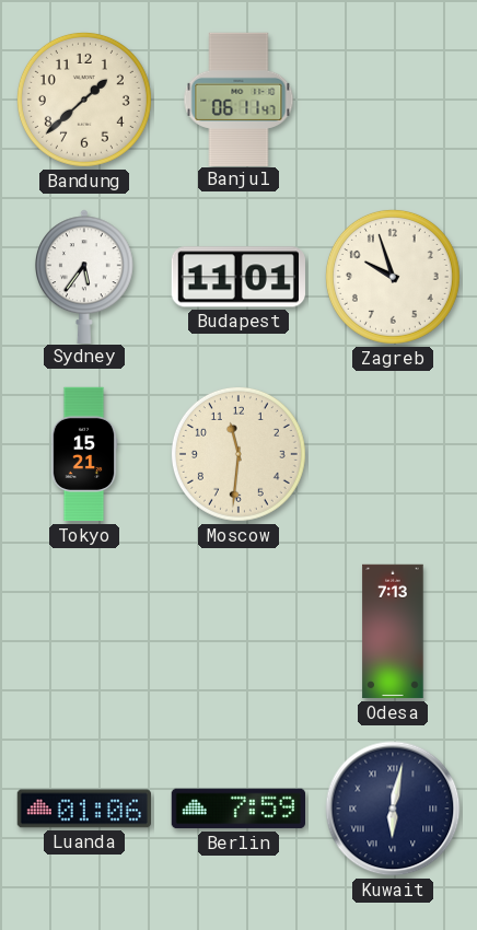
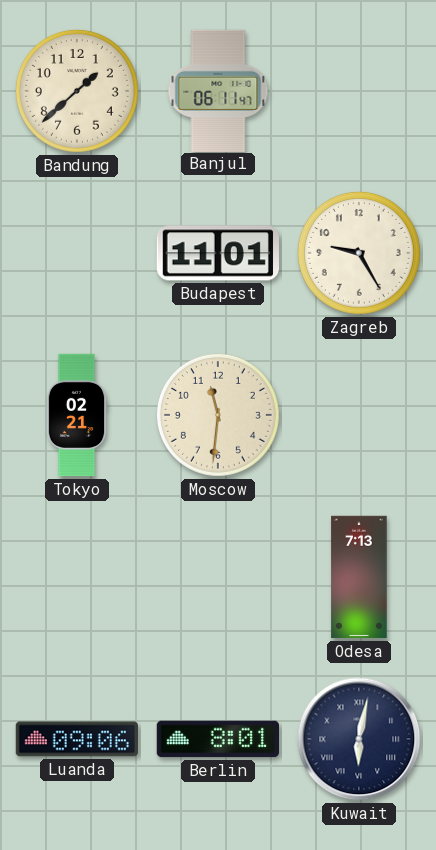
Sydney: 5:36 -> none (85, 276)
Zagreb: 9:57 -> 9:25 (359, 253)
Tokyo: 15:21 -> 02:21 (77, 415)
Luanda: 01:06 -> 09:06 (77, 739)
Berlin: 7:59 -> 8:01 (217, 739)
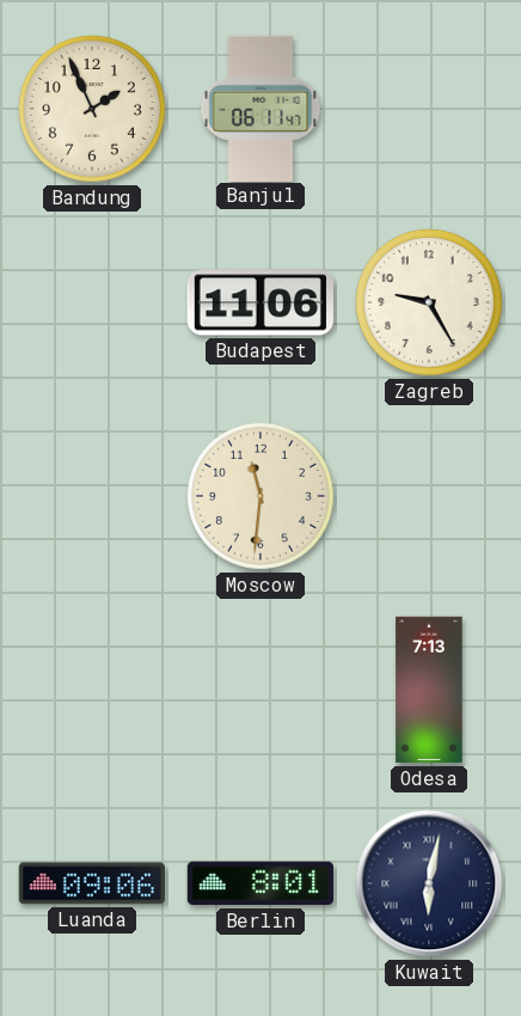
Bandung: 1:38 -> 1:56 (92, 109)
Budapest: 11:01 -> 11:06 (260, 302)
Tokyo: 02:21 -> none (77, 415)
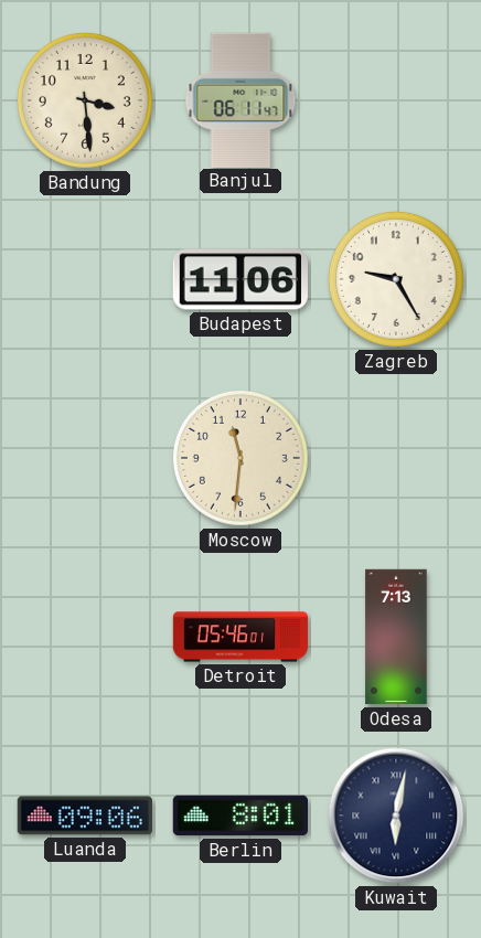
Bandung: 1:56 -> 3:29 (85, 100)
Detroit: none -> 05:46 (240, 637)
